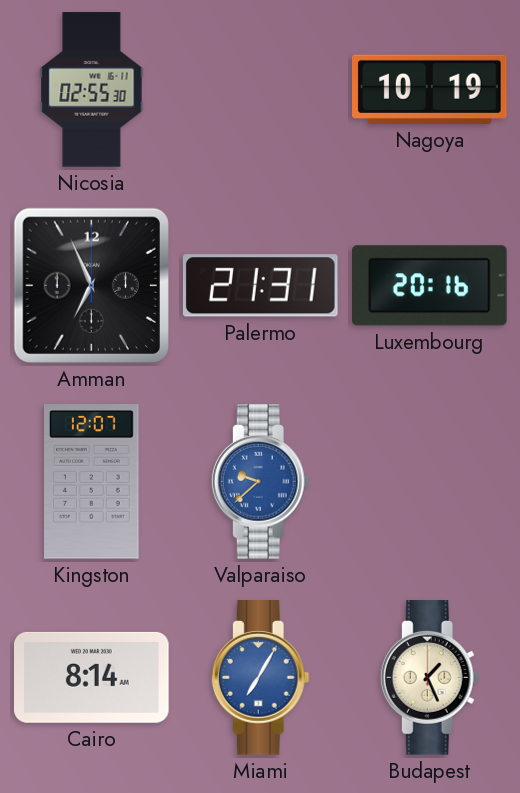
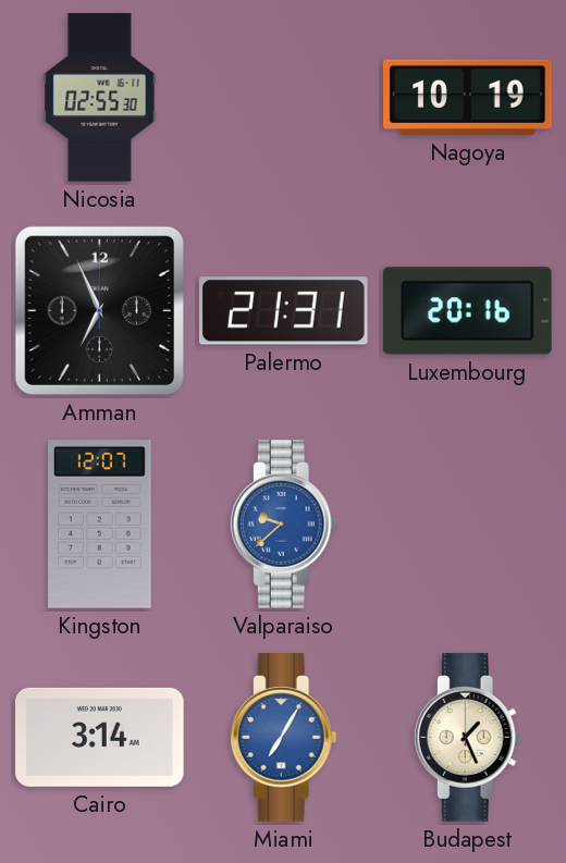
Cairo: 8:14 -> 3:14 (100, 737)
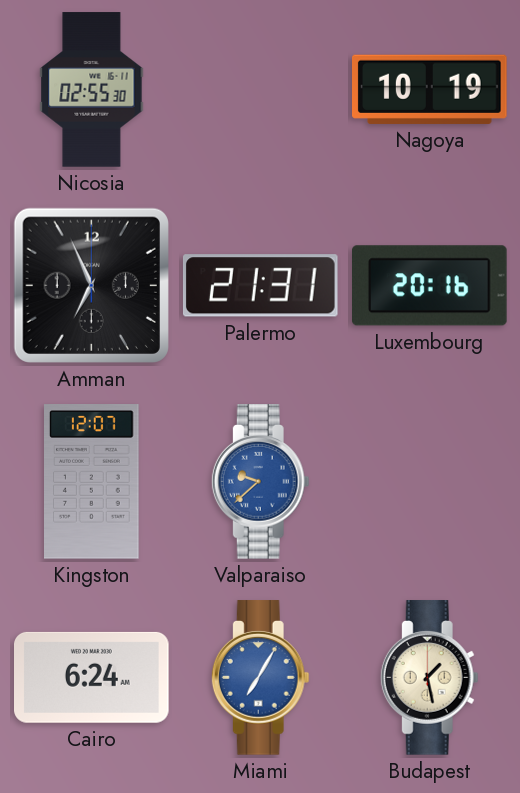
Cairo: 3:14 -> 6:24 (92, 677)
Budapest: 1:26 -> 1:28 (429, 678)
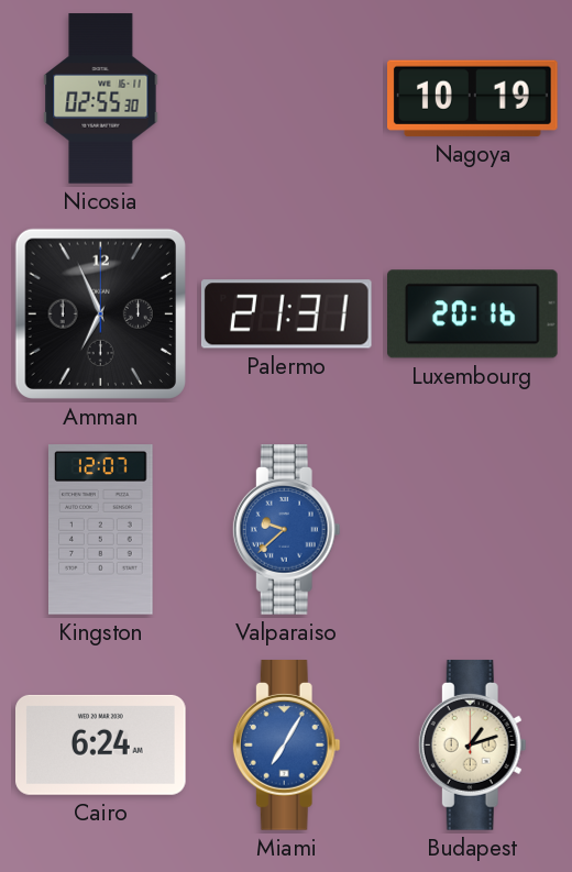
Budapest: 1:28 -> 1:12 (472, 746)
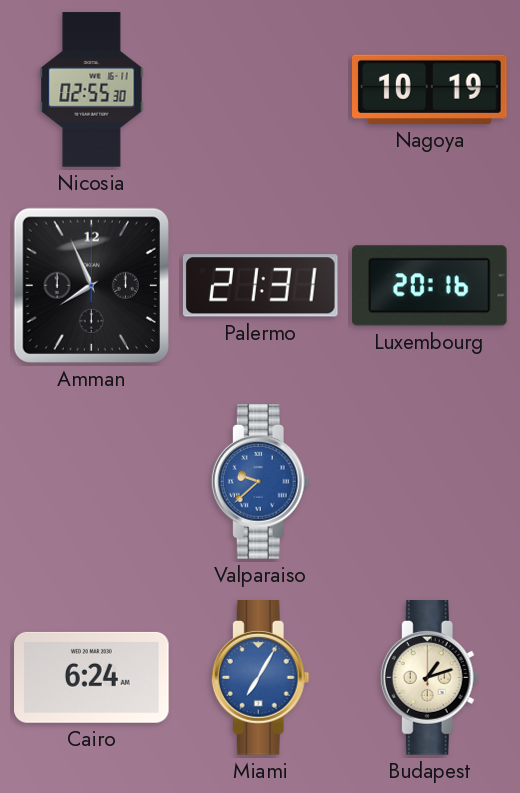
Amman: 6:56 -> 7:56 (91, 285)
Kingston: 12:07 -> none (101, 530)
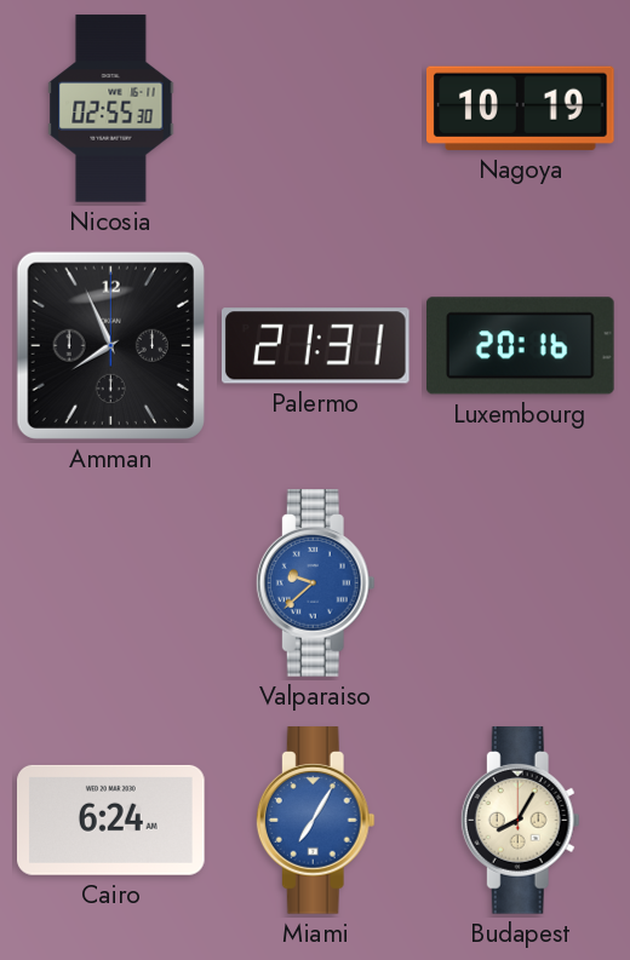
Budapest: 1:12 -> 8:05 (520, 821)
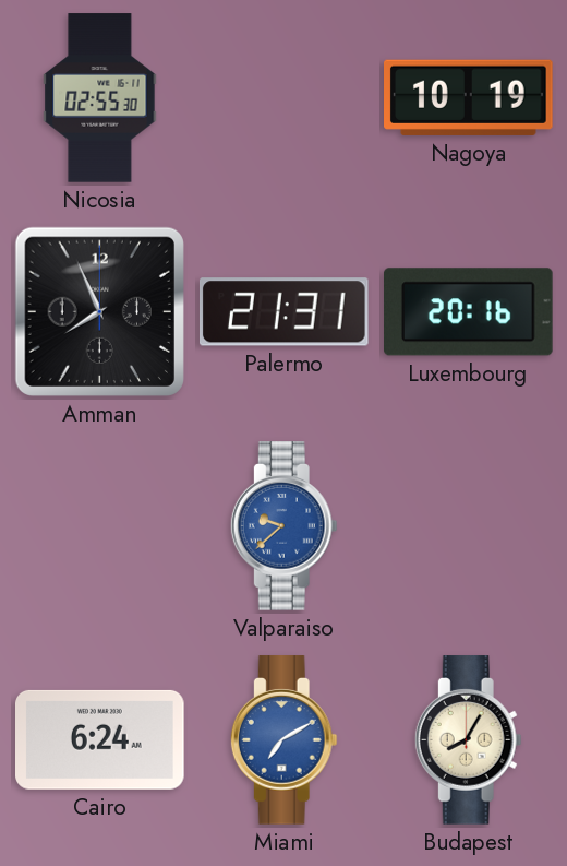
Miami: 7:05 -> 7:10 (283, 740)
